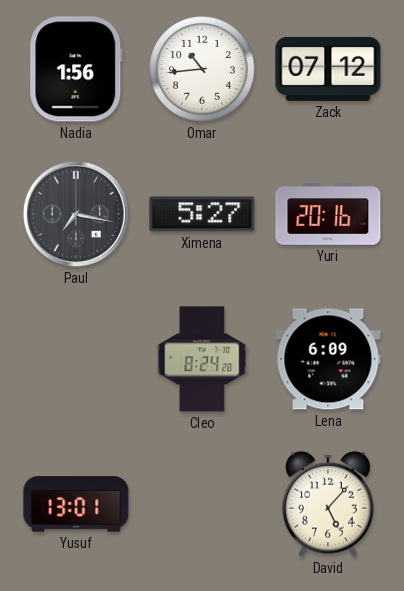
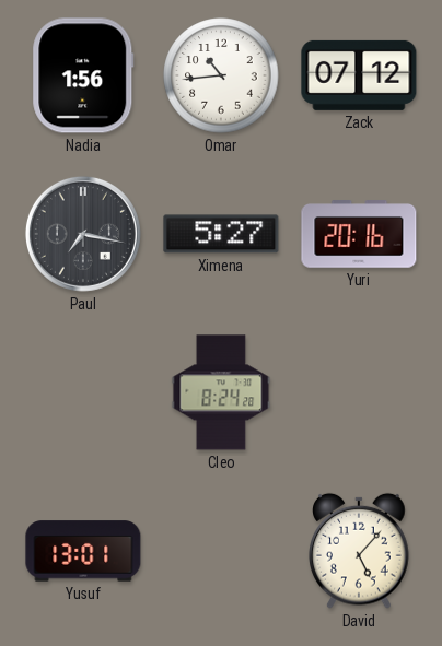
Lena: 6:09 -> none (328, 359)
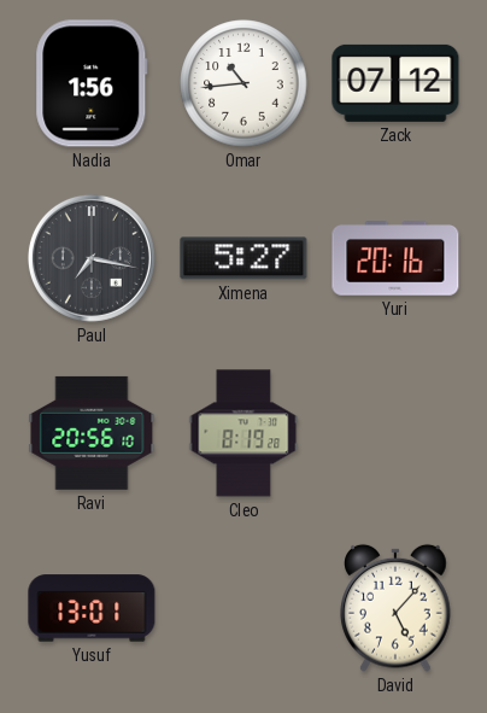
Ravi: none -> 20:56 (92, 433)
Cleo: 8:24 -> 8:19 (243, 433)
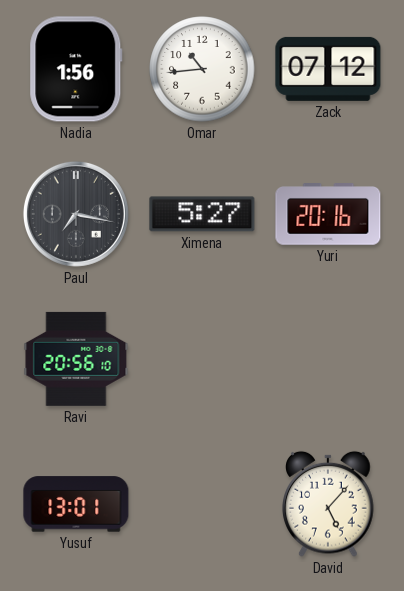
Cleo: 8:19 -> none (243, 433)
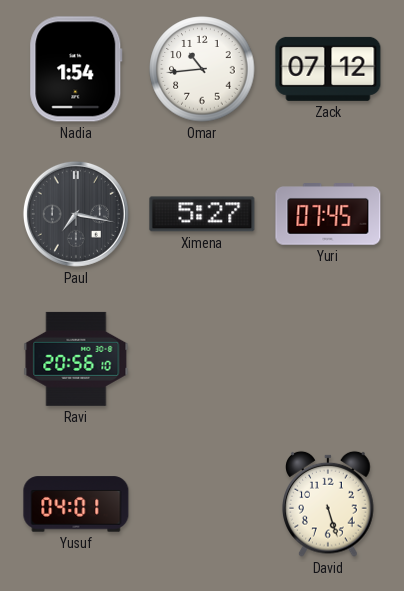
Nadia: 1:56 -> 1:54 (76, 69)
Yuri: 20:16 -> 07:45 (328, 214)
Yusuf: 13:01 -> 04:01 (76, 504)
David: 5:07 -> 5:27 (328, 504)
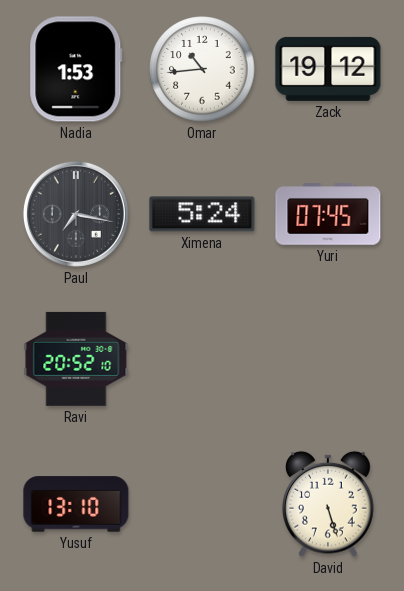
Nadia: 1:54 -> 1:53 (76, 69)
Zack: 07:12 -> 19:12 (328, 69)
Ximena: 5:27 -> 5:24 (202, 214)
Ravi: 20:56 -> 20:52 (76, 359)
Yusuf: 04:01 -> 13:10 (76, 504)
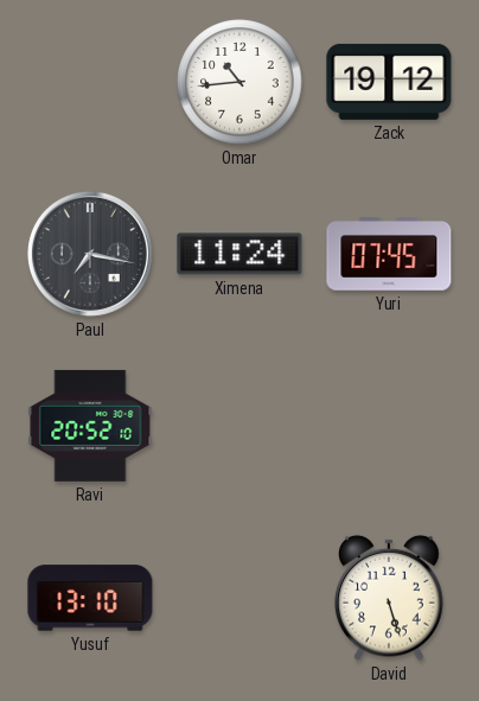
Nadia: 1:53 -> none (76, 69)
Ximena: 5:24 -> 11:24 (239, 254)
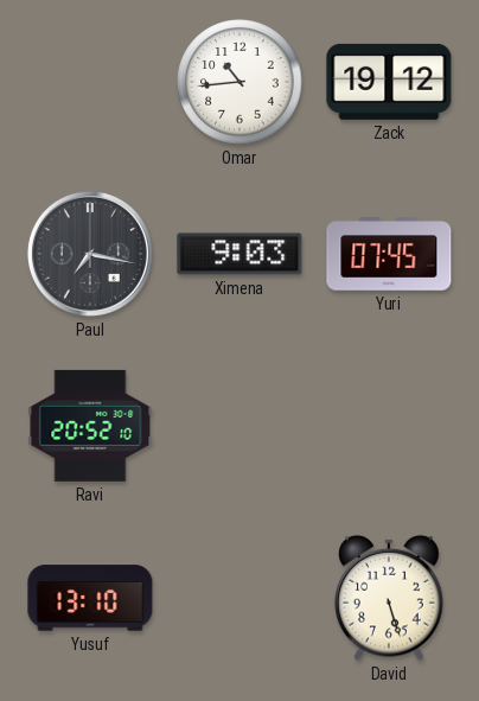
Ximena: 11:24 -> 9:03 (239, 254)
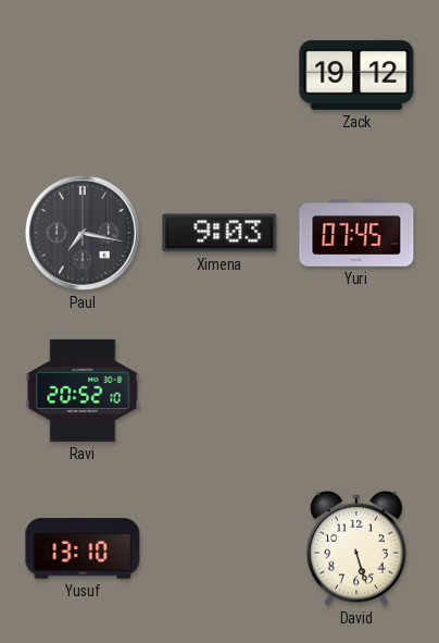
Omar: 10:44 -> none (239, 82)
